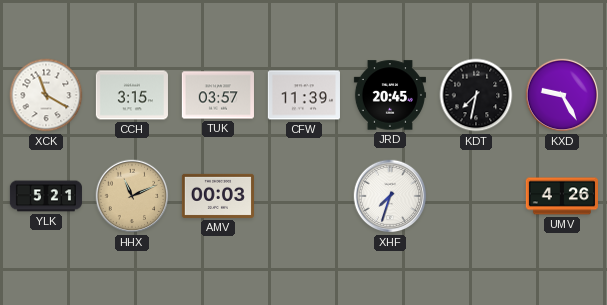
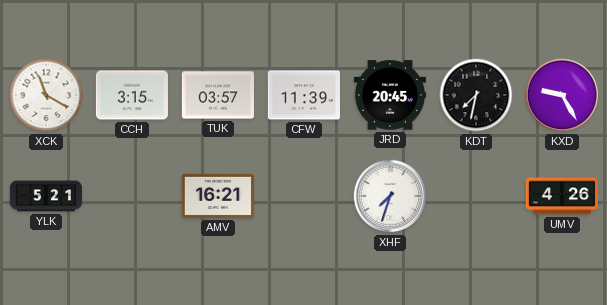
HHX: 11:11 -> none (132, 196)
AMV: 00:03 -> 16:21 (218, 196)
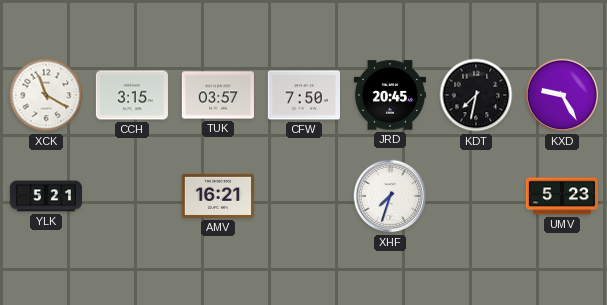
CFW: 11:39 -> 7:50 (304, 95)
UMV: 4:26 -> 5:23 (562, 196)
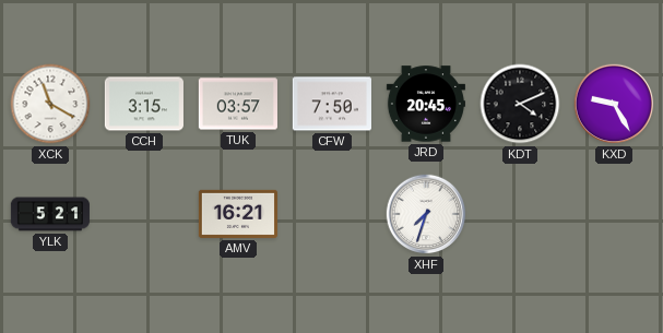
KDT: 7:32 -> 4:11 (520, 104)
UMV: 5:23 -> none (562, 196)
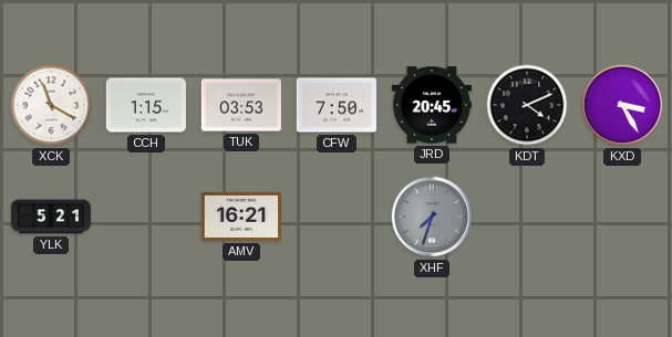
CCH: 3:15 -> 1:15 (146, 105)
TUK: 03:57 -> 03:53 (241, 105)
KXD: 9:25 -> 3:25 (622, 105)
XHF dial: white -> grey (432, 217)
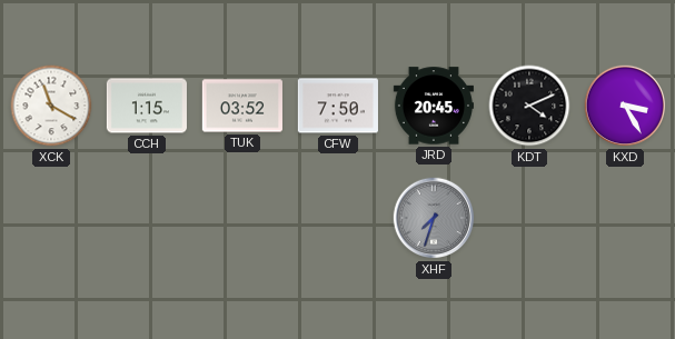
TUK: 03:53 -> 03:52 (242, 106)
YLK: 5:21 -> none (50, 217)
AMV: 16:21 -> none (241, 217)
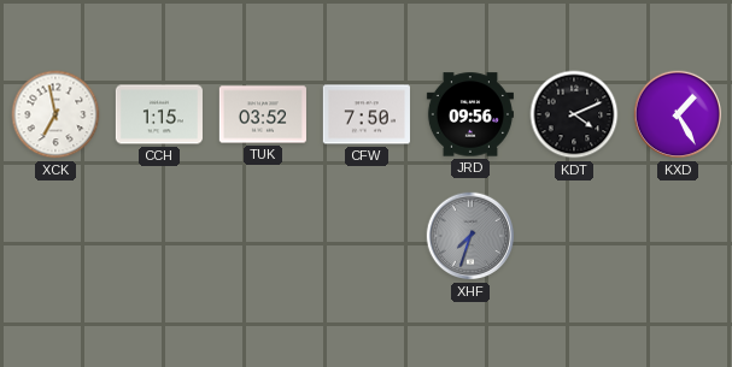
XCK: 11:20 -> 6:58 (55, 114)
JRD: 20:45 -> 09:56 (470, 114)
KXD: 3:25 -> 1:25 (678, 114)
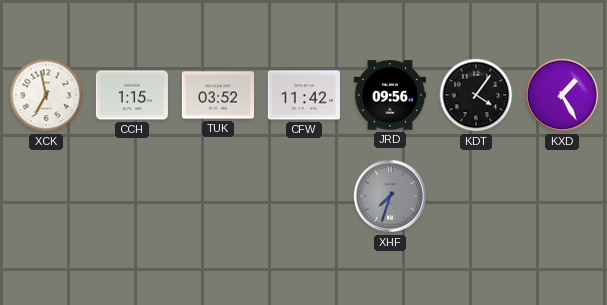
CFW: 7:50 -> 11:42 (304, 95)
KDT: 4:11 -> 4:06 (476, 95)
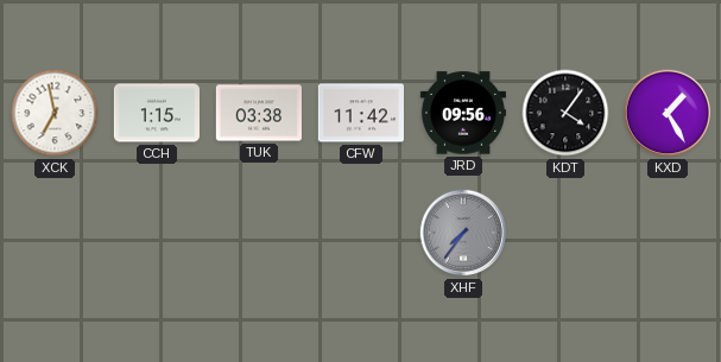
TUK: 03:52 -> 03:38 (259, 113)
XHF: 7:33 -> 7:36 (463, 233)
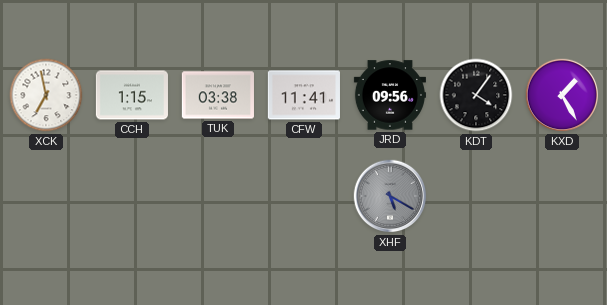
CFW: 11:42 -> 11:41 (304, 95)
XHF: 7:36 -> 5:20 (390, 196)
